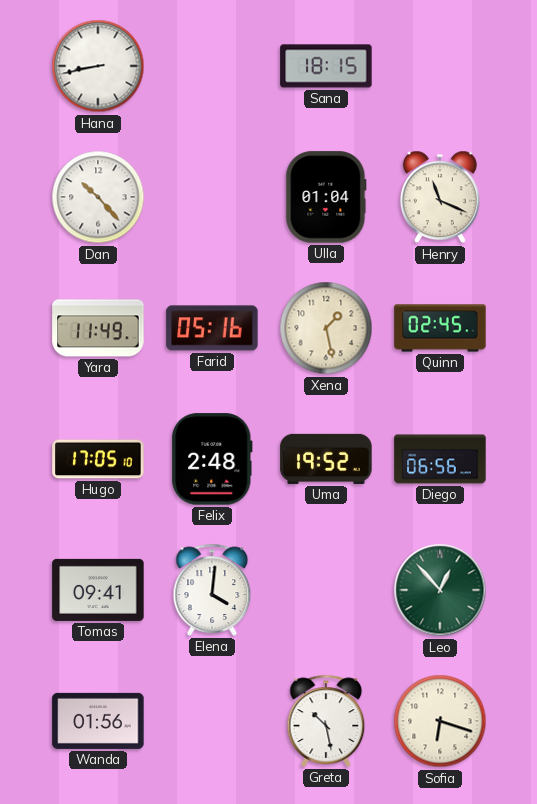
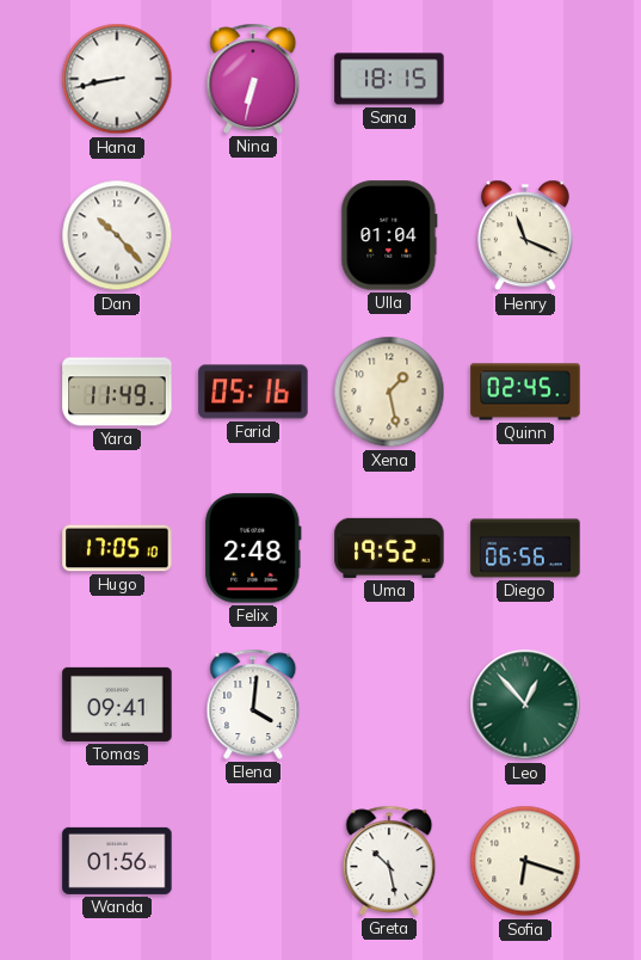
Nina: none -> 6:32 (253, 79)
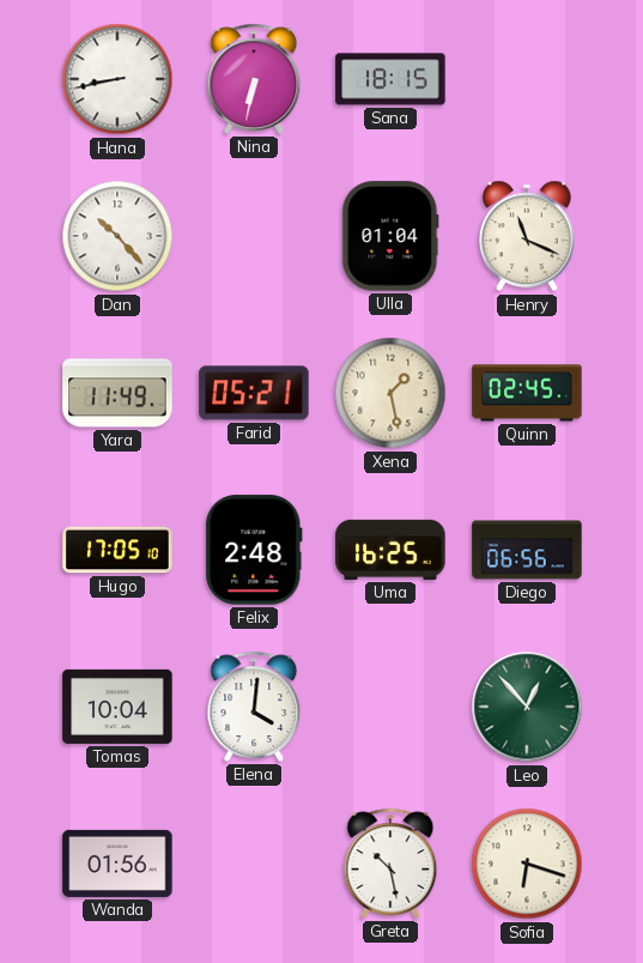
Farid: 05:16 -> 05:21 (254, 393)
Uma: 19:52 -> 16:25 (390, 550)
Tomas: 09:41 -> 10:04 (117, 707)
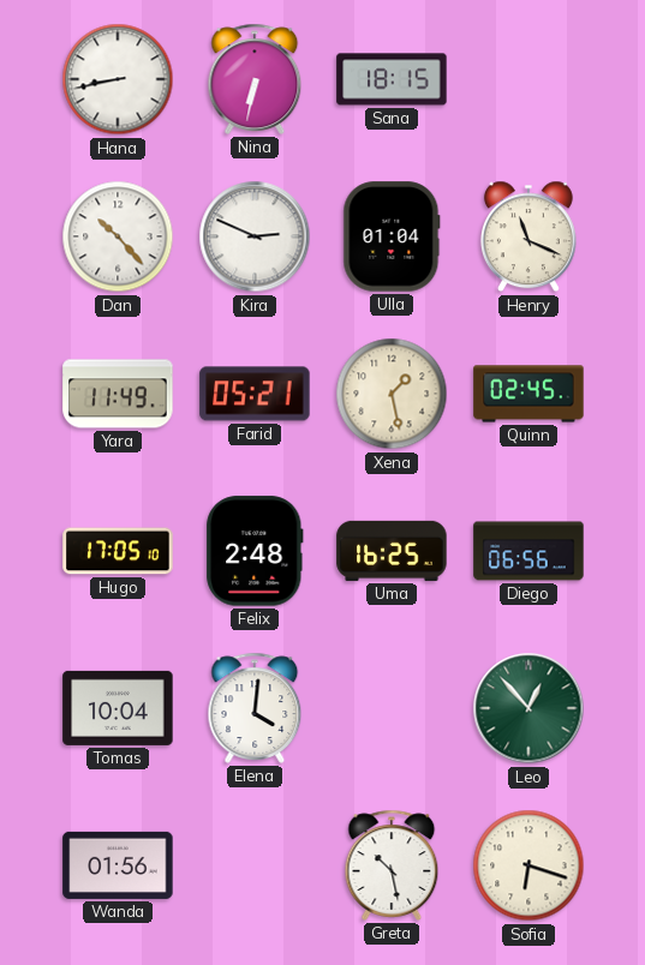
Kira: none -> 2:49 (255, 236)
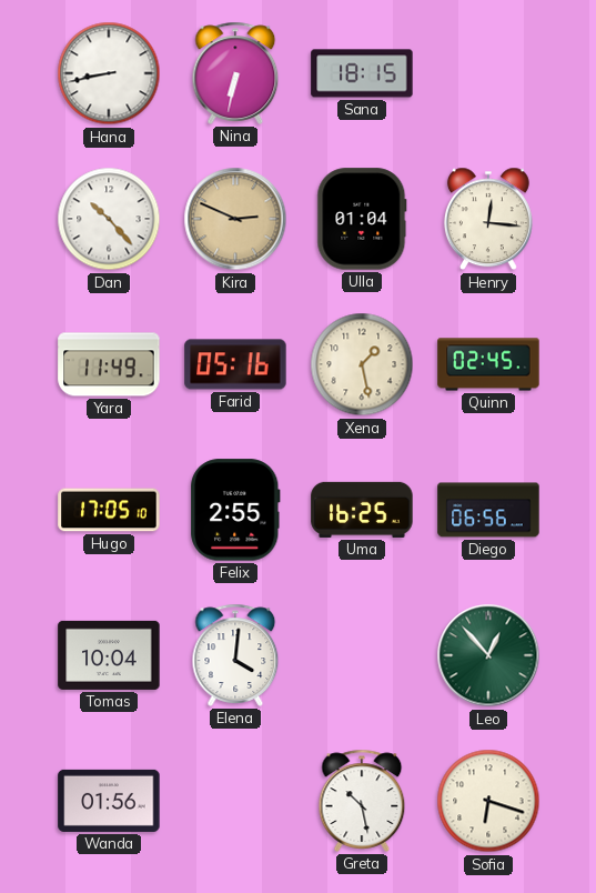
Kira dial: white -> champagne (235, 219)
Henry: 11:19 -> 12:16 (488, 219)
Farid: 05:21 -> 05:16 (235, 364)
Felix: 2:48 -> 2:55 (235, 510)
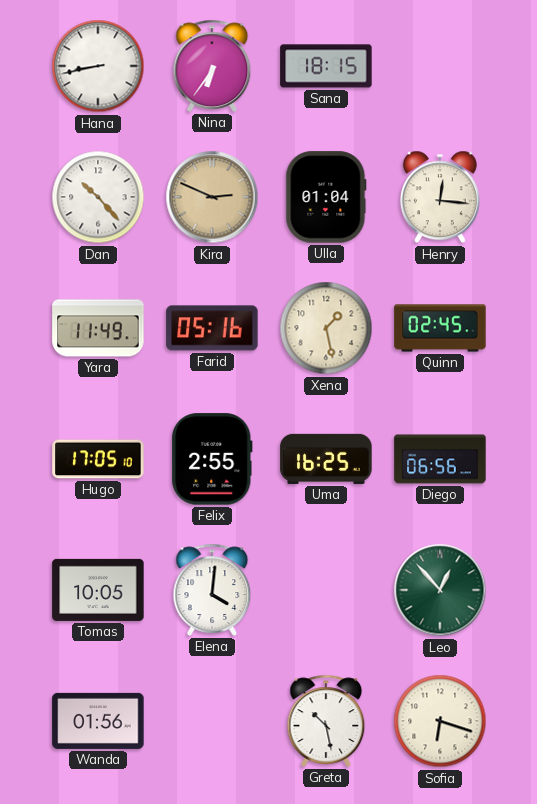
Nina: 6:32 -> 6:36 (212, 66)
Tomas: 10:04 -> 10:05 (98, 590)
